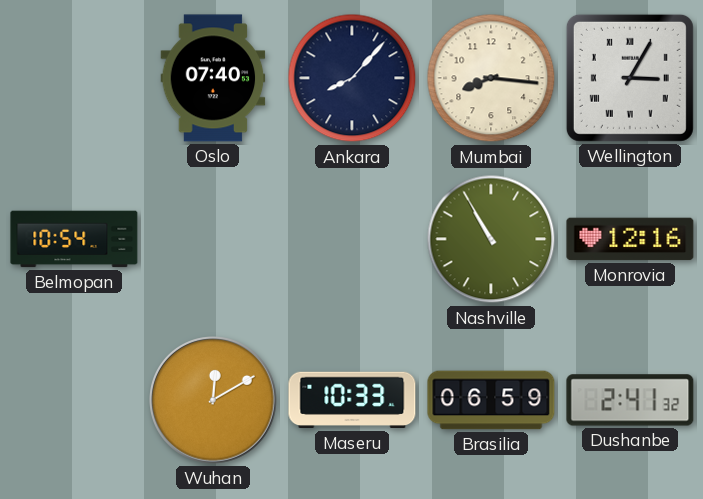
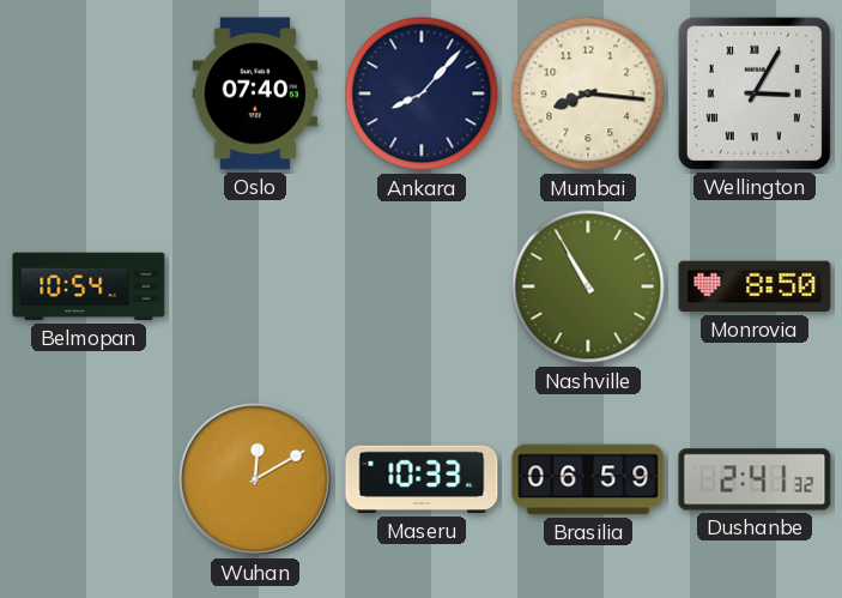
Monrovia: 12:16 -> 8:50 (755, 286)
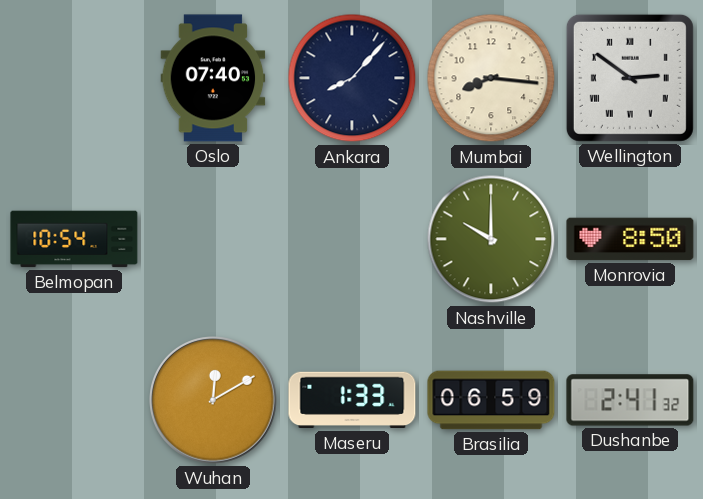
Wellington: 3:05 -> 2:51 (630, 78)
Nashville: 10:55 -> 10:00 (491, 239)
Maseru: 10:33 -> 1:33 (352, 400)
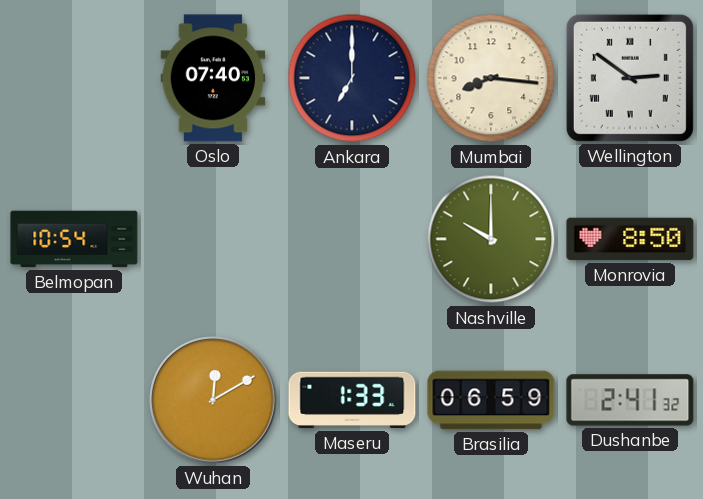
Ankara: 8:07 -> 7:00 (352, 78)
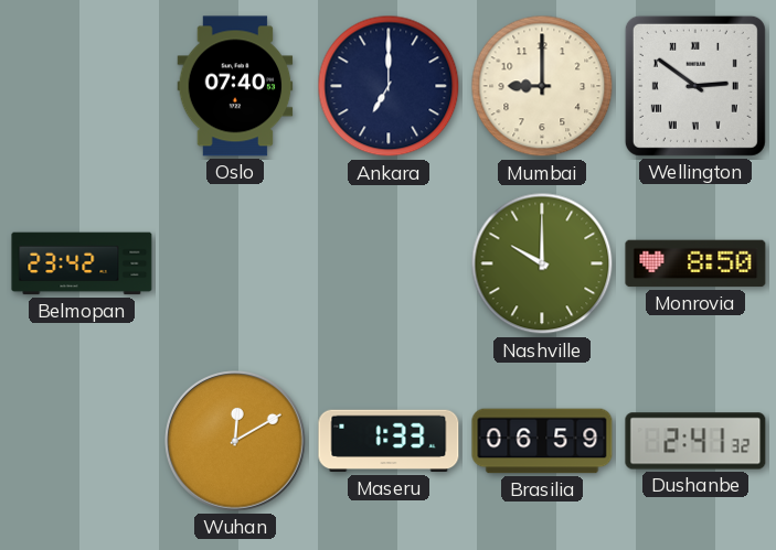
Mumbai: 8:16 -> 9:00 (542, 86)
Belmopan: 10:54 -> 23:42 (82, 263)
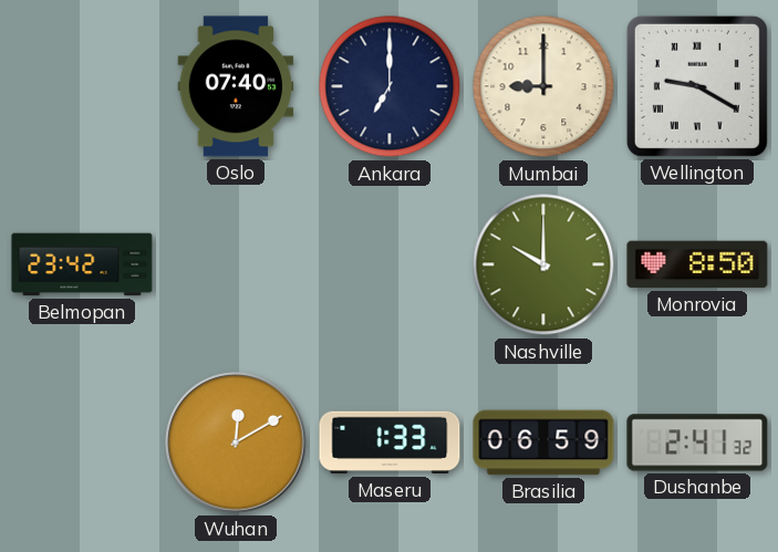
Wellington: 2:51 -> 9:20 (697, 86)
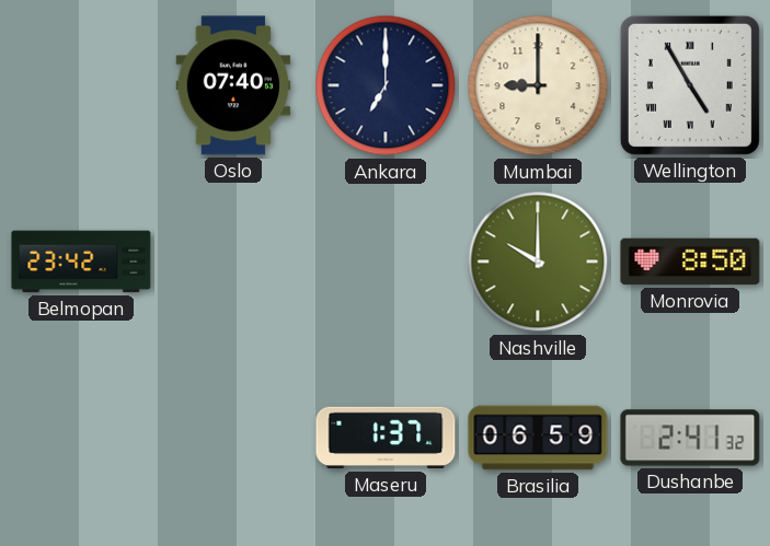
Wellington: 9:20 -> 4:55 (690, 85)
Wuhan: 12:10 -> none (236, 442)
Maseru: 1:33 -> 1:37 (386, 438)
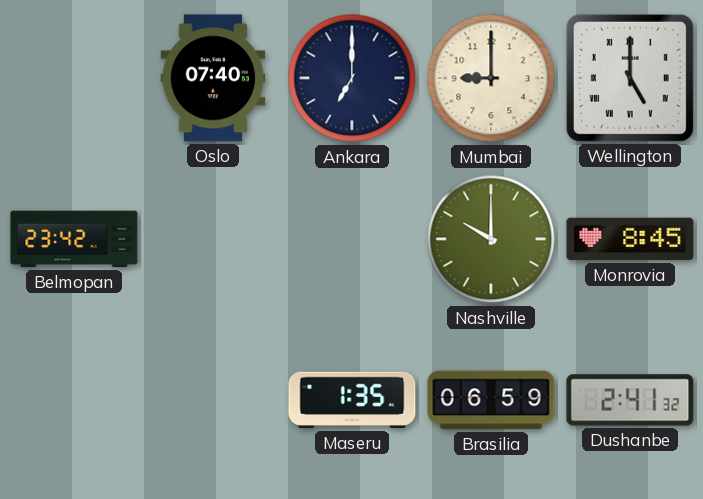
Wellington: 4:55 -> 5:00 (630, 78)
Monrovia: 8:50 -> 8:45 (630, 239)
Maseru: 1:37 -> 1:35 (352, 400)
